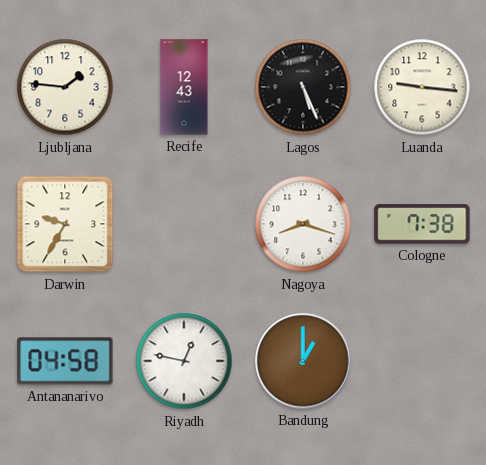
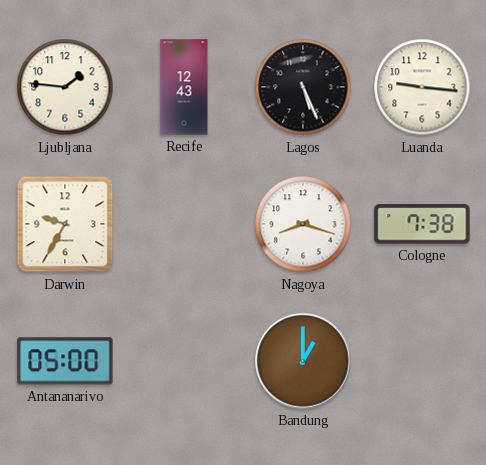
Antananarivo: 04:58 -> 05:00 (65, 361)
Riyadh: 12:47 -> none (184, 361)
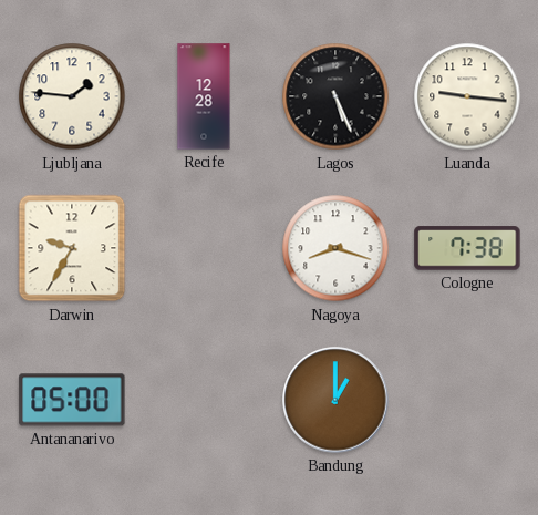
Recife: 12:43 -> 12:28 (204, 96)
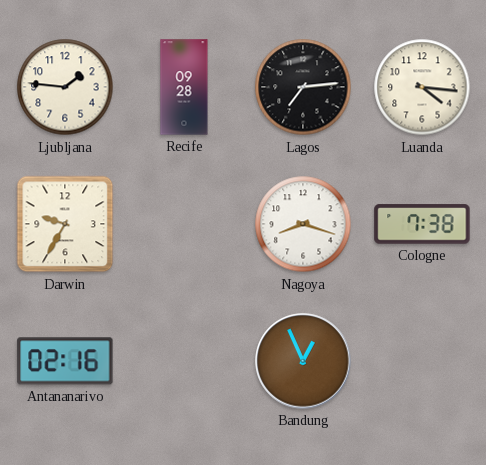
Recife: 12:28 -> 09:28 (184, 87)
Lagos: 5:26 -> 7:14 (303, 87)
Luanda: 9:16 -> 4:16 (422, 87)
Antananarivo: 05:00 -> 02:16 (65, 361)
Bandung: 1:00 -> 12:56 (303, 361)
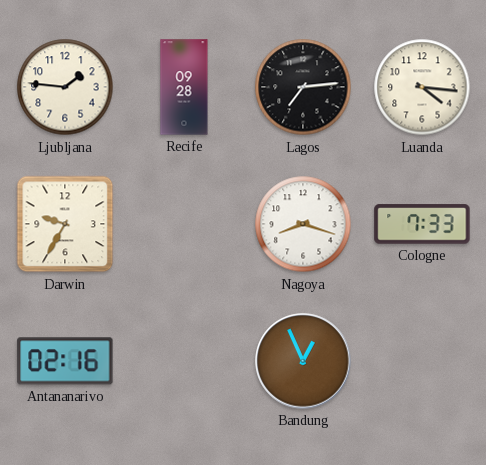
Cologne: 7:38 -> 7:33 (422, 224)
